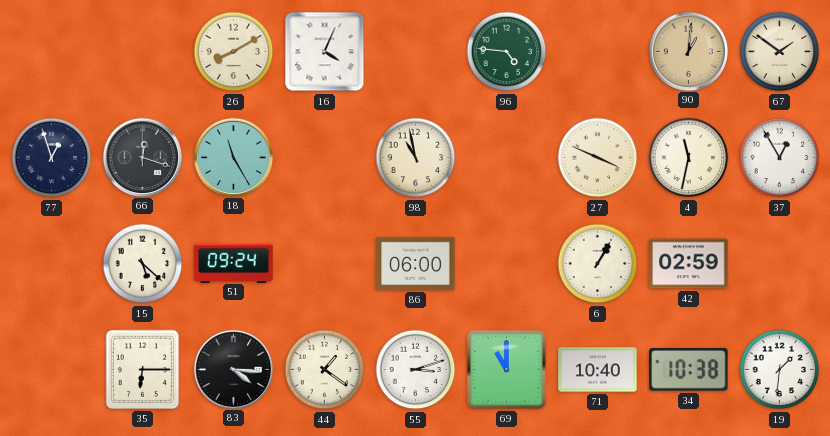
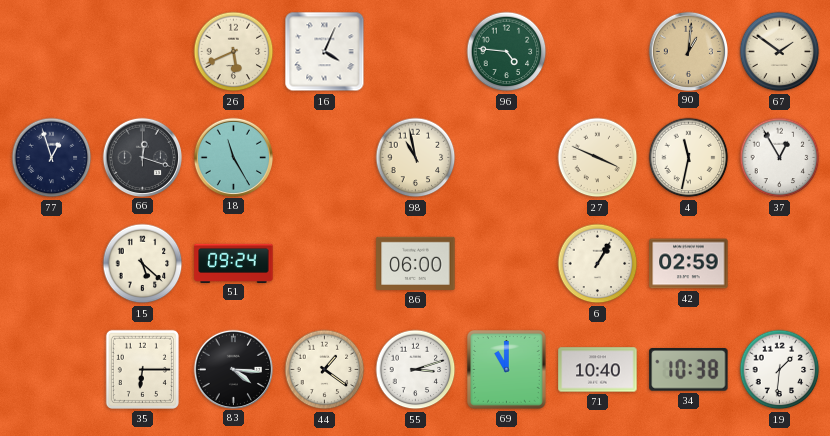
26: 8:10 -> 5:41 (234, 52)
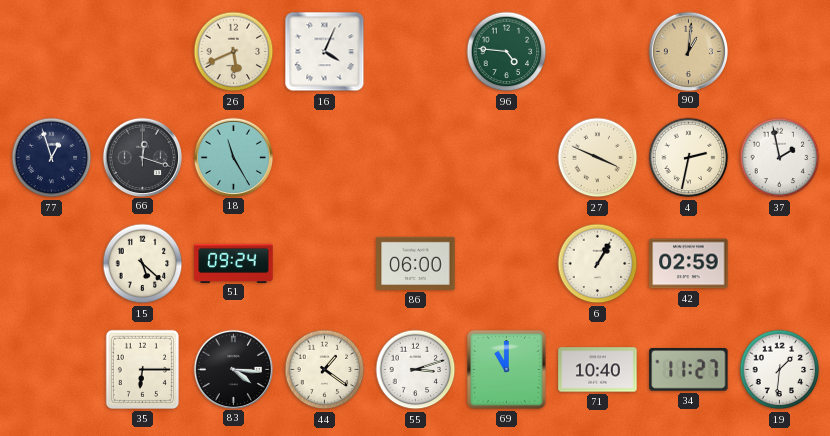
67: 1:51 -> none (780, 52)
98: 10:58 -> none (416, 158)
4: 11:32 -> 2:32 (689, 158)
37: 12:55 -> 1:58 (780, 158)
34: 10:38 -> 11:27 (689, 370)
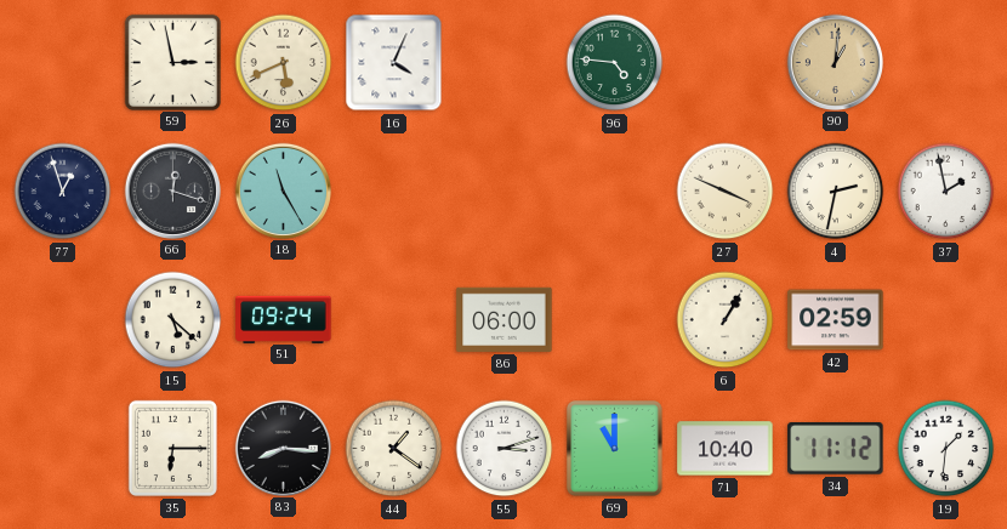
59: none -> 2:58 (172, 62)
83: 4:16 -> 8:16 (283, 448)
34: 11:27 -> 11:12 (836, 449)
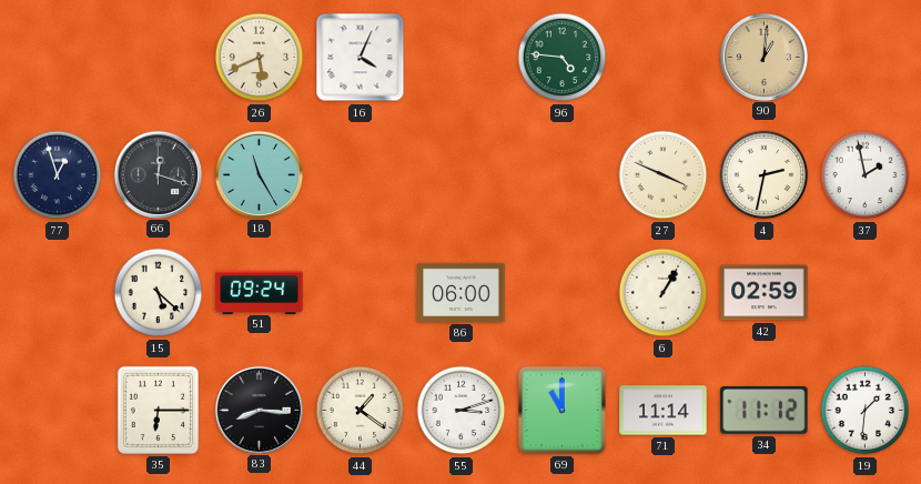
59: 2:58 -> none (172, 62)
71: 10:40 -> 11:14 (664, 411)
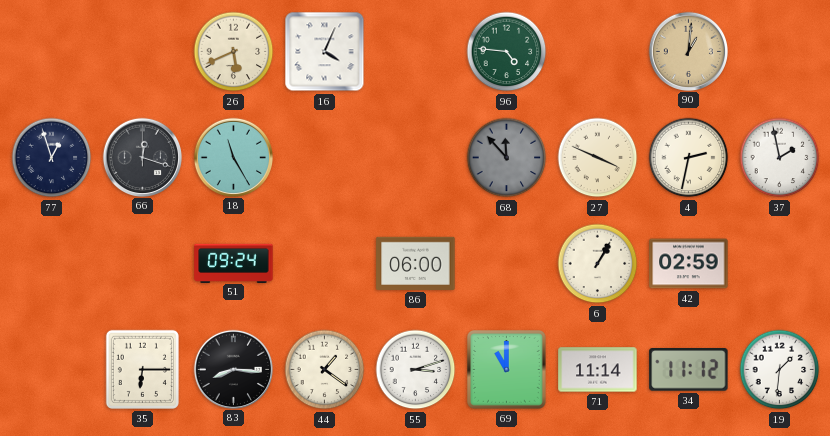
68: none -> 11:53 (507, 158)
15: 5:22 -> none (159, 293)
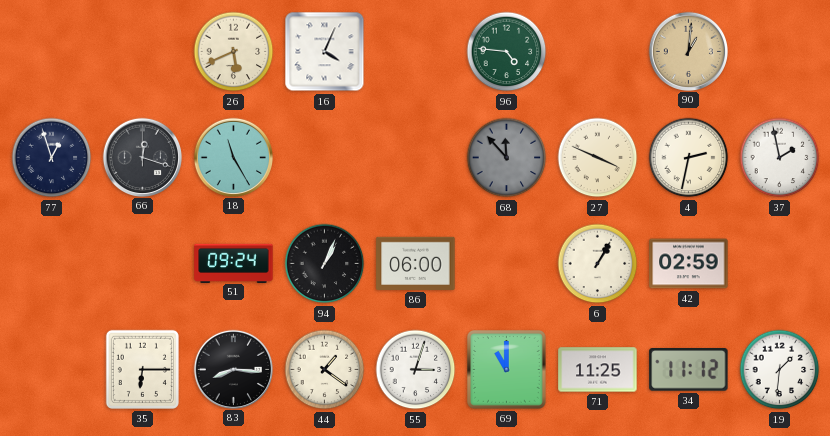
94: none -> 1:04 (325, 264)
55: 3:12 -> 3:03 (416, 370)
71: 11:14 -> 11:25 (598, 370)
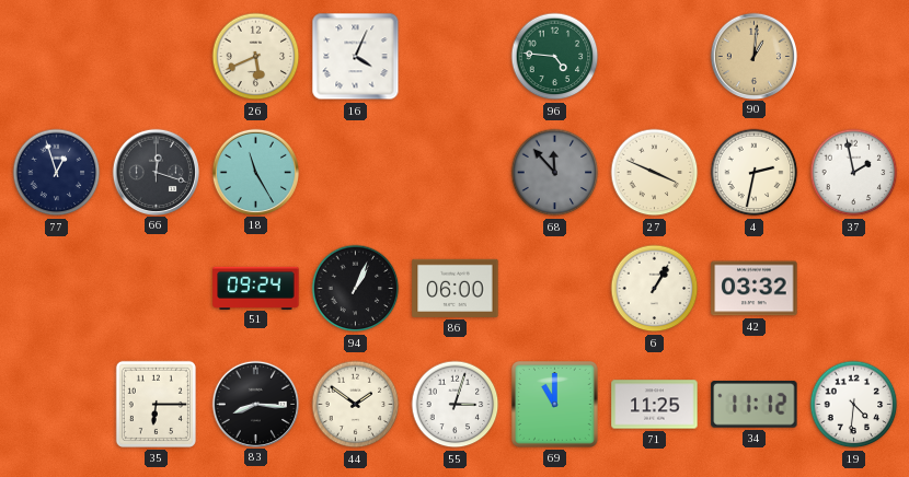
42: 02:59 -> 03:32 (755, 289)
44: 1:21 -> 1:51 (356, 405)
19: 1:31 -> 4:31 (854, 405)
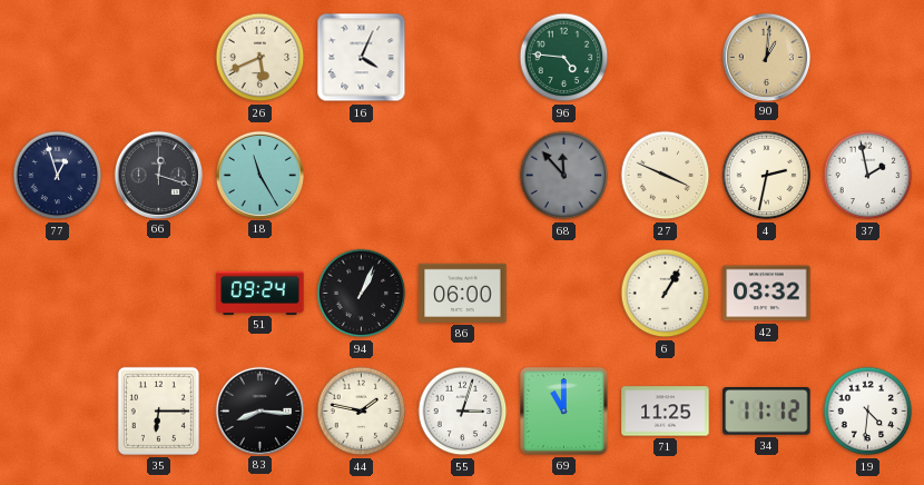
44: 1:51 -> 1:47 (362, 412)
